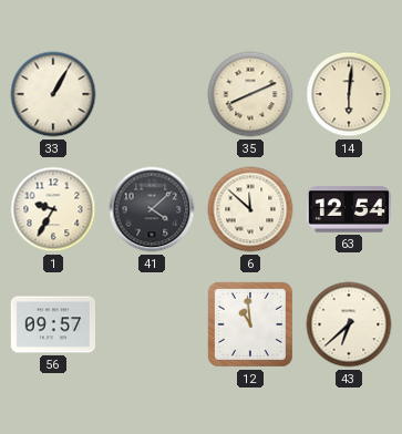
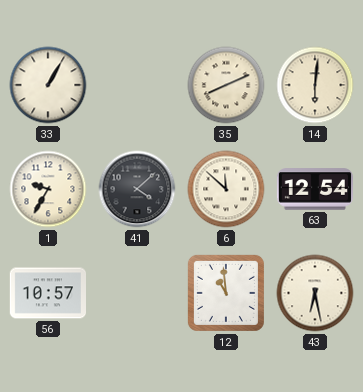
56: 09:57 -> 10:57 (47, 293)
43: 6:38 -> 6:28 (315, 293)
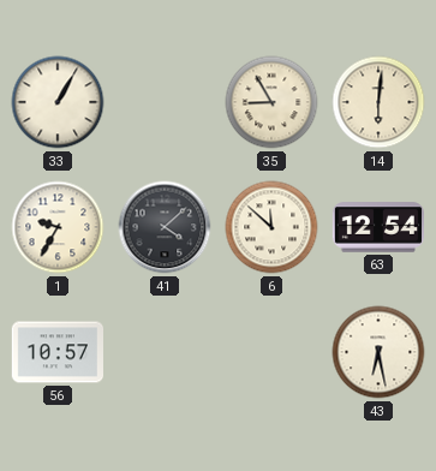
35: 8:11 -> 8:55 (271, 102)
12: 10:59 -> none (226, 293)
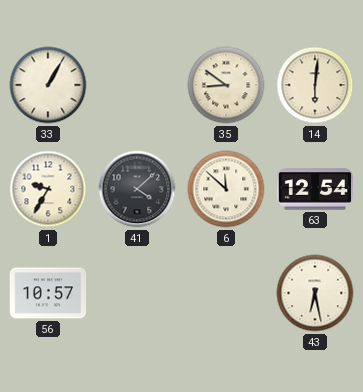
35: 8:55 -> 8:51 (226, 85)
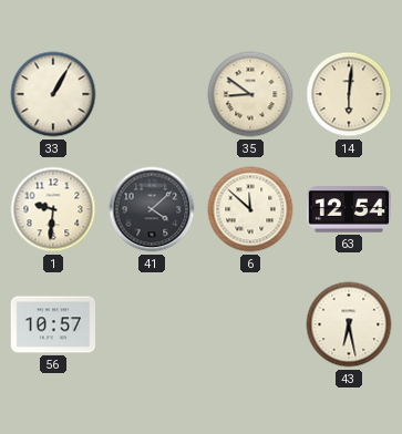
1: 9:35 -> 9:31 (53, 209)
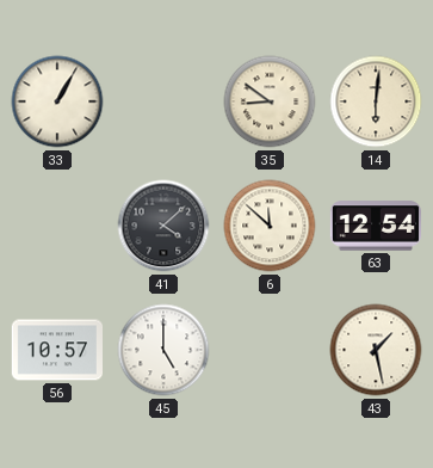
1: 9:31 -> none (53, 209)
45: none -> 5:00 (163, 350)
43: 6:28 -> 1:28 (376, 350)
